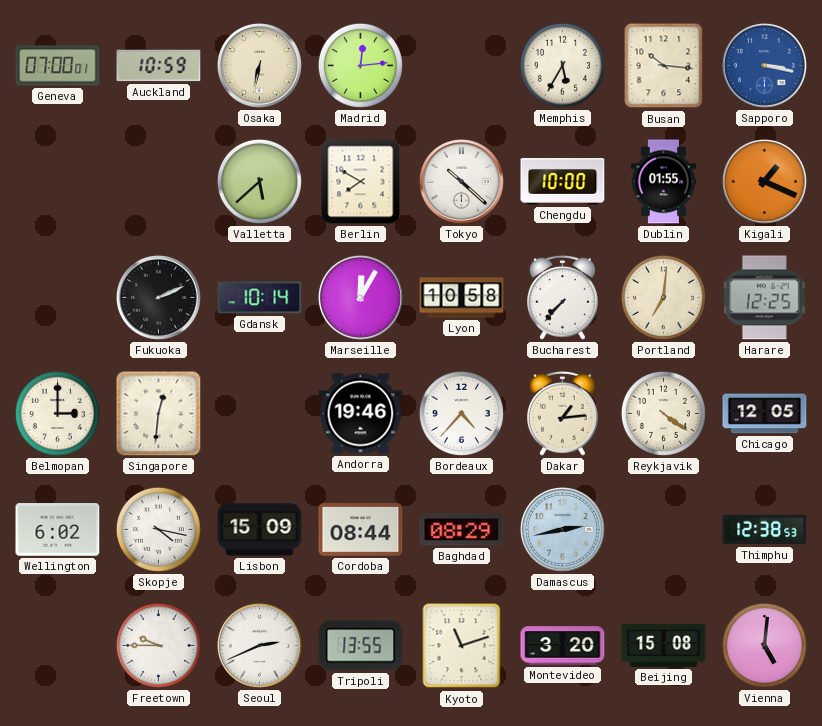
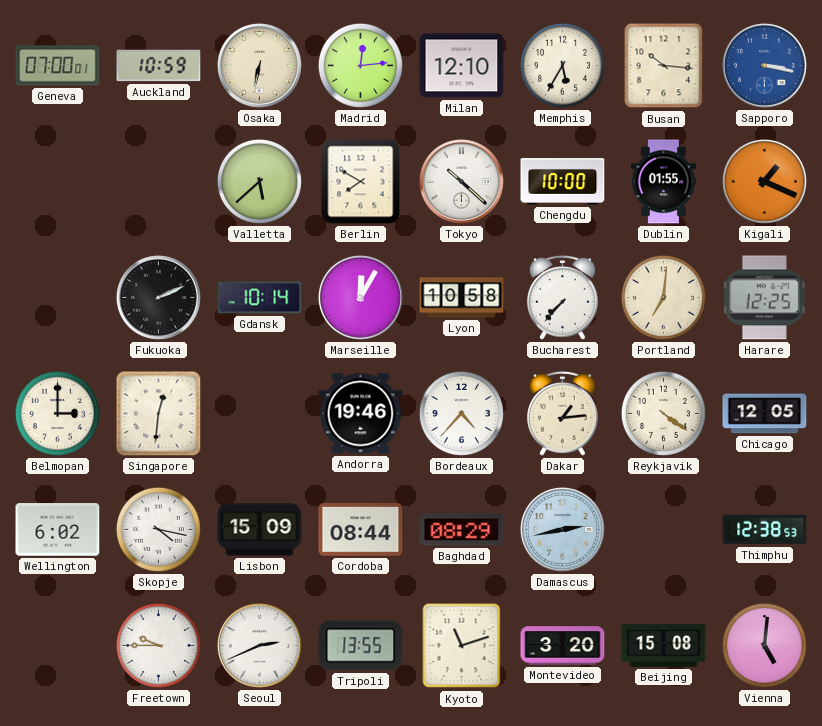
Milan: none -> 12:10 (462, 66)
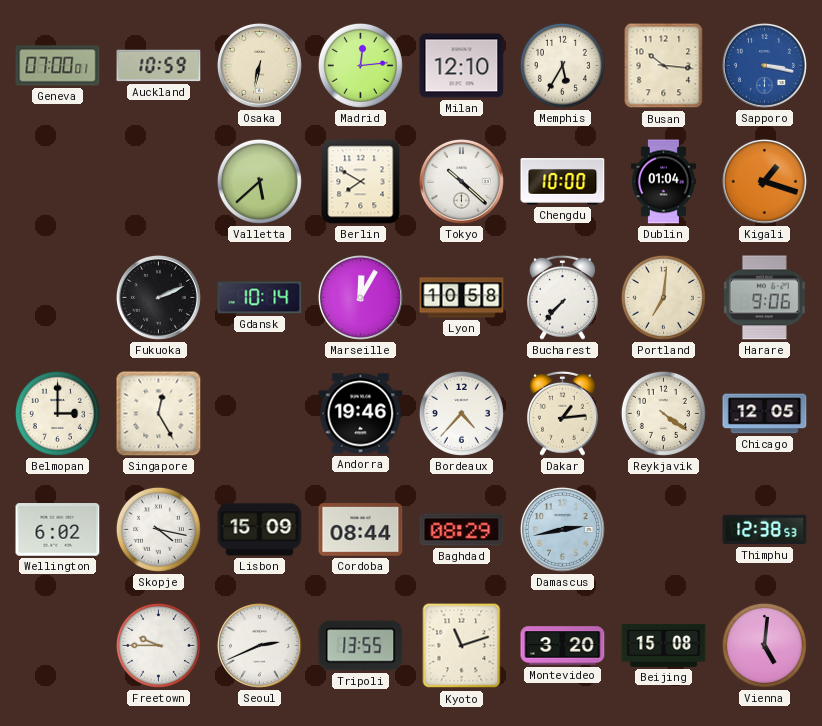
Dublin: 01:55 -> 01:04 (663, 182)
Kigali: 1:19 -> 1:18 (764, 181)
Harare: 12:25 -> 9:06 (764, 298)
Singapore: 12:31 -> 12:25 (159, 414)
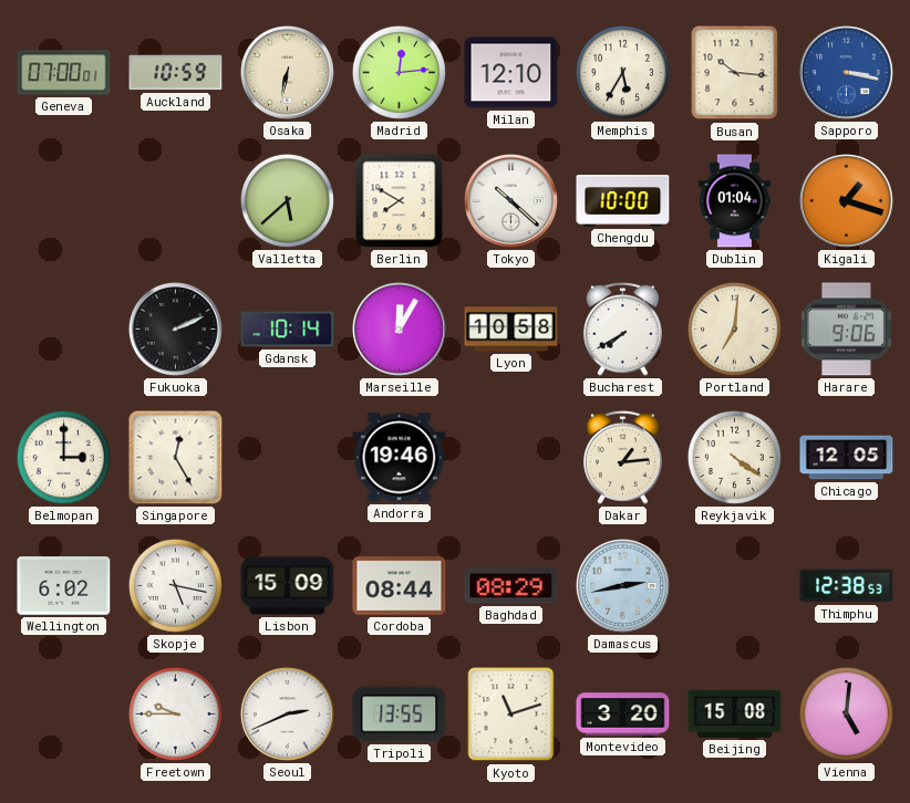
Bucharest: 7:37 -> 7:40 (623, 328)
Bordeaux: 4:37 -> none (461, 413)
Skopje: 4:17 -> 5:17 (175, 585)
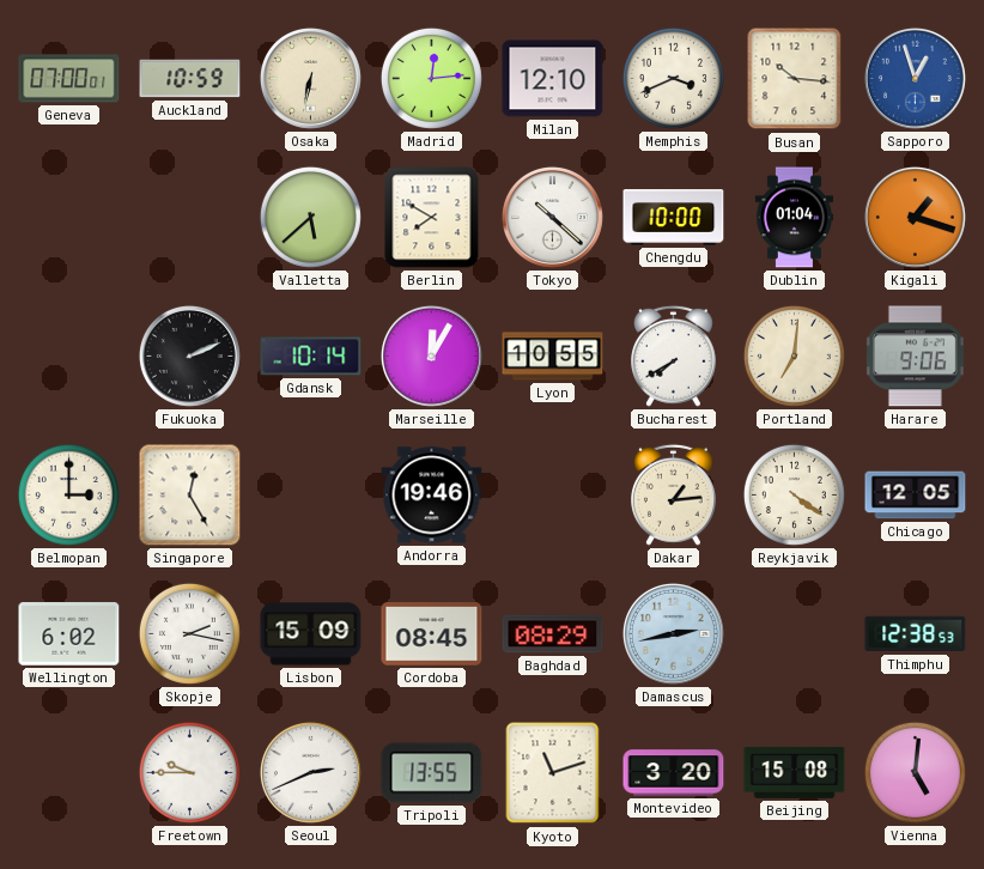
Memphis: 5:35 -> 3:41 (673, 78)
Sapporo: 3:17 -> 12:57 (915, 78)
Lyon: 10:58 -> 10:55 (553, 357)
Skopje: 5:17 -> 2:17 (189, 633)
Cordoba: 08:44 -> 08:45 (432, 634)
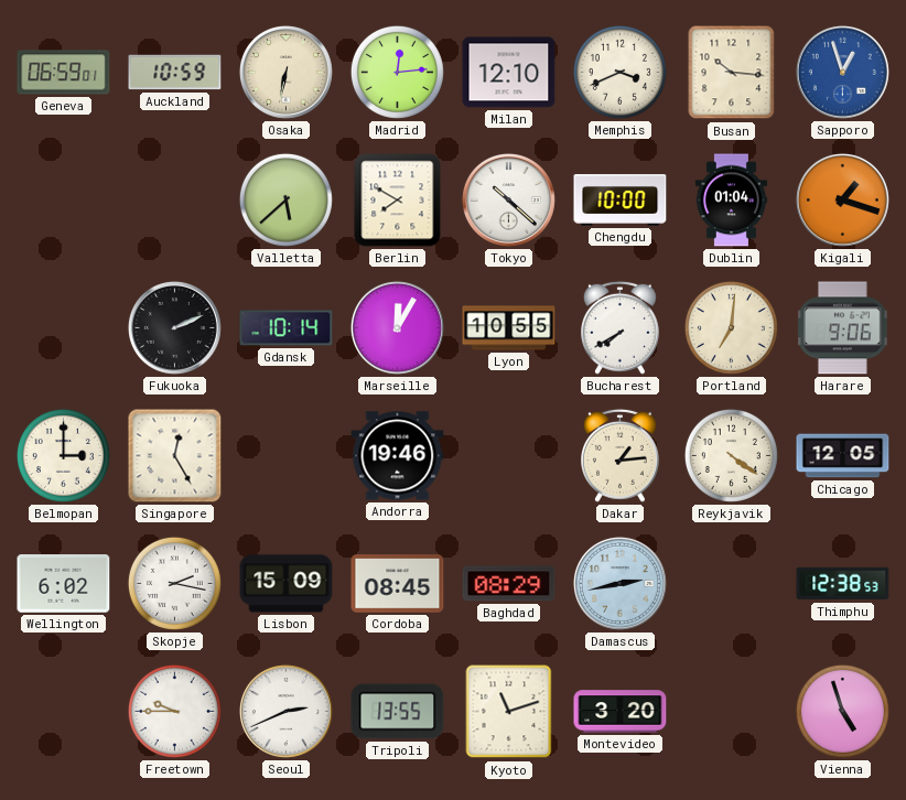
Geneva: 07:00 -> 06:59 (64, 73)
Beijing: 15:08 -> none (795, 772)
Vienna: 5:01 -> 4:57 (842, 711)
